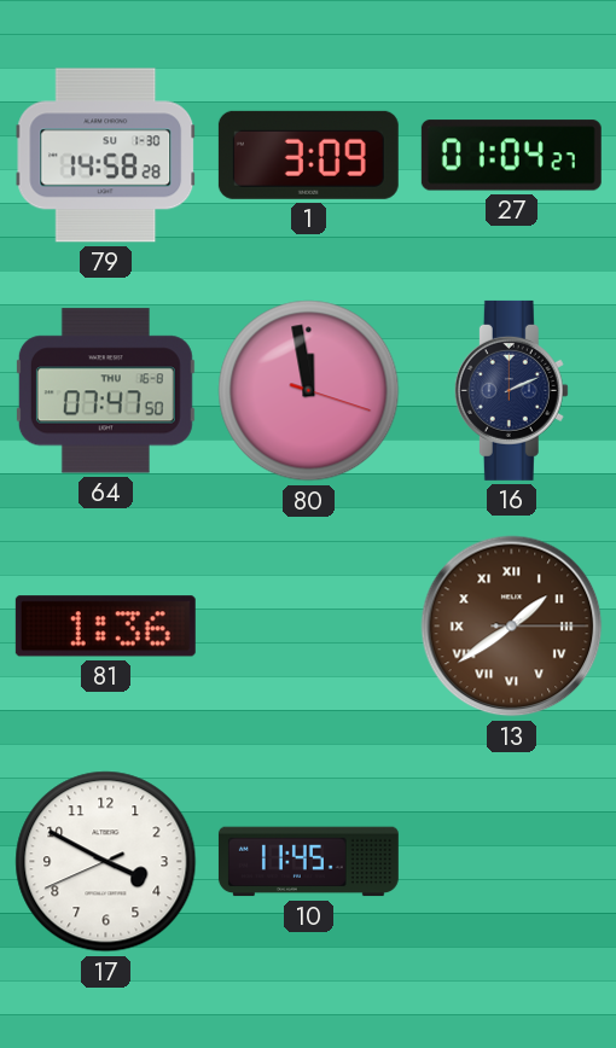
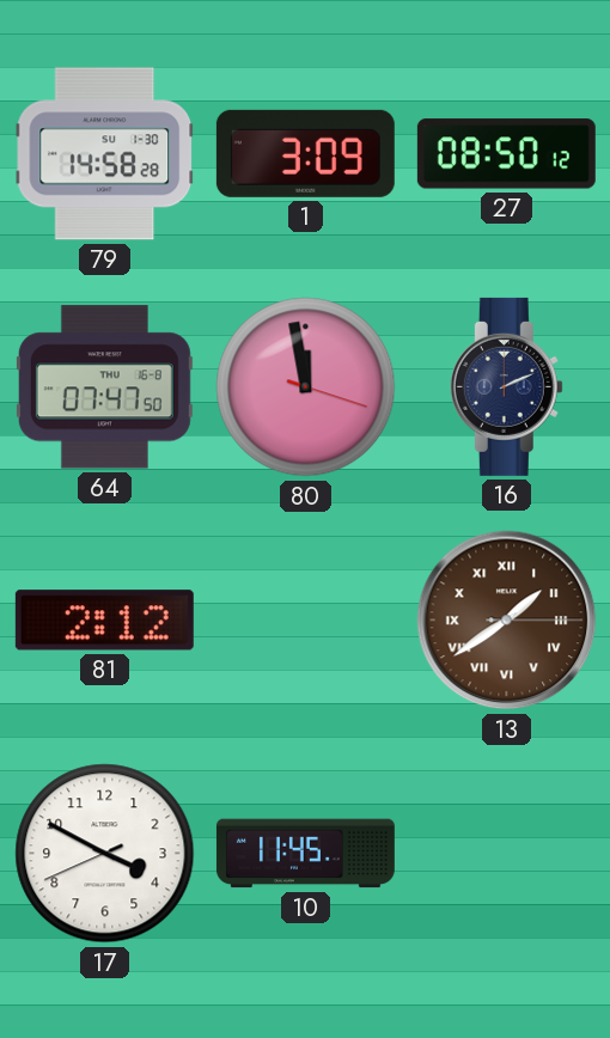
27: 01:04 -> 08:50 (506, 154)
81: 1:36 -> 2:12 (104, 621)
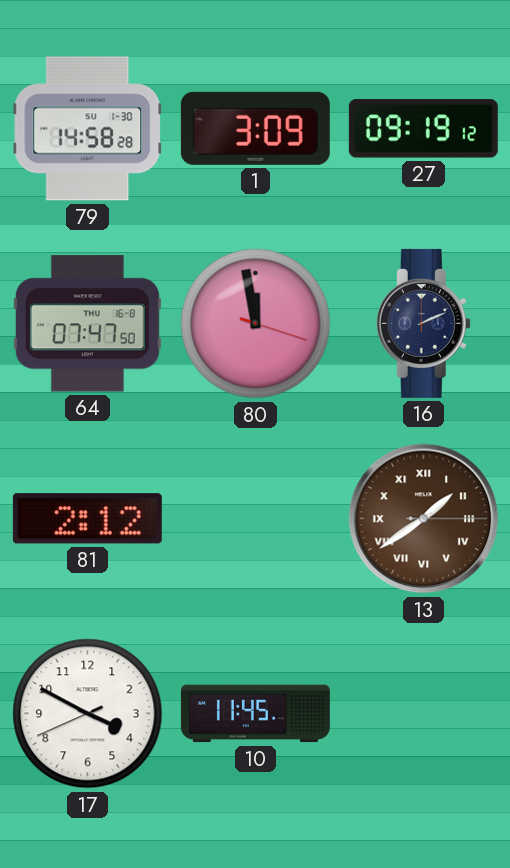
27: 08:50 -> 09:19 (423, 129)
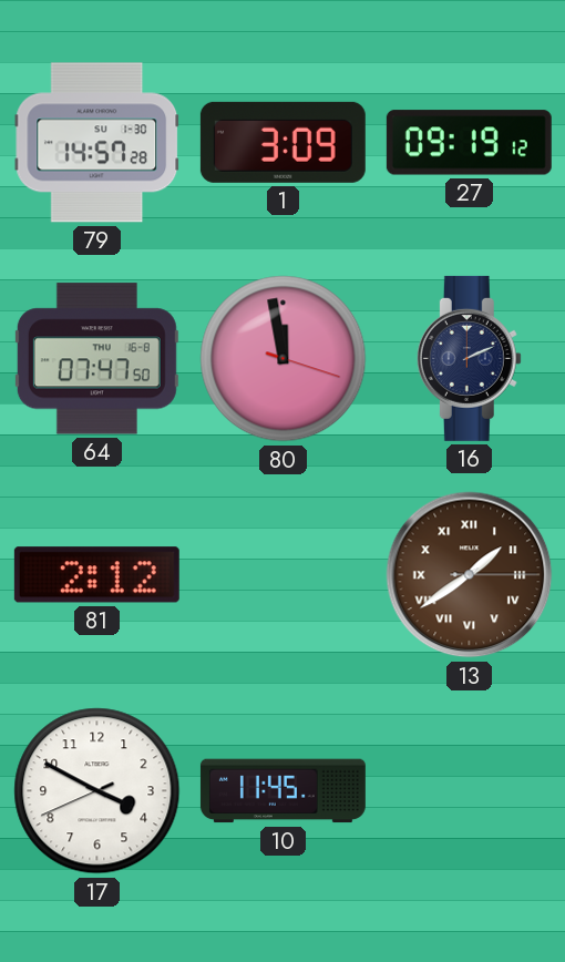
79: 14:58 -> 14:57 (97, 143)
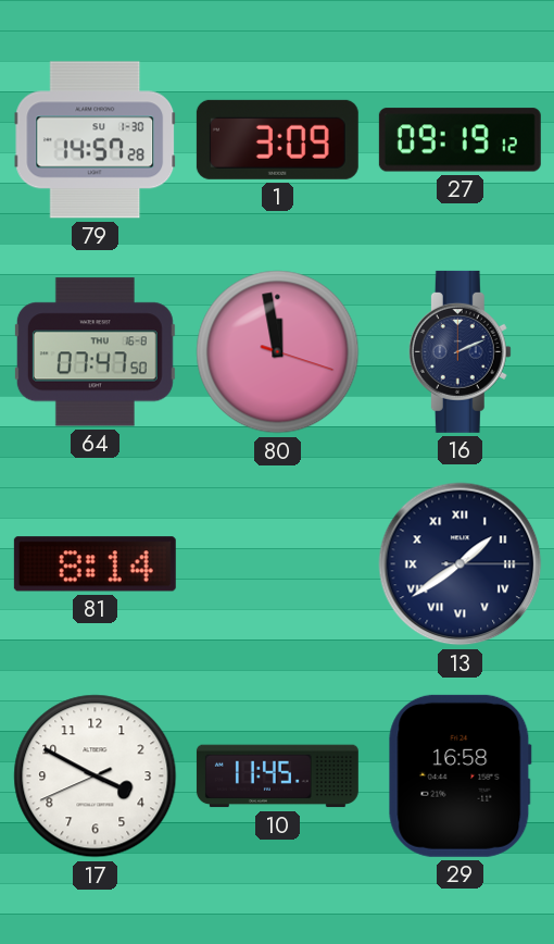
81: 2:12 -> 8:14 (95, 564)
13 dial: brown -> navy (461, 564)
29: none -> 16:58 (459, 775)
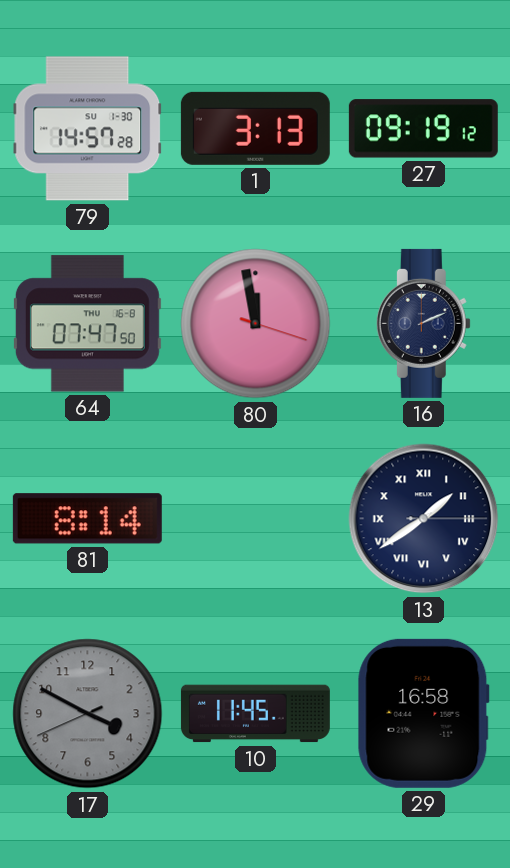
1: 3:09 -> 3:13 (255, 128)
17 dial: white -> grey (88, 714)
